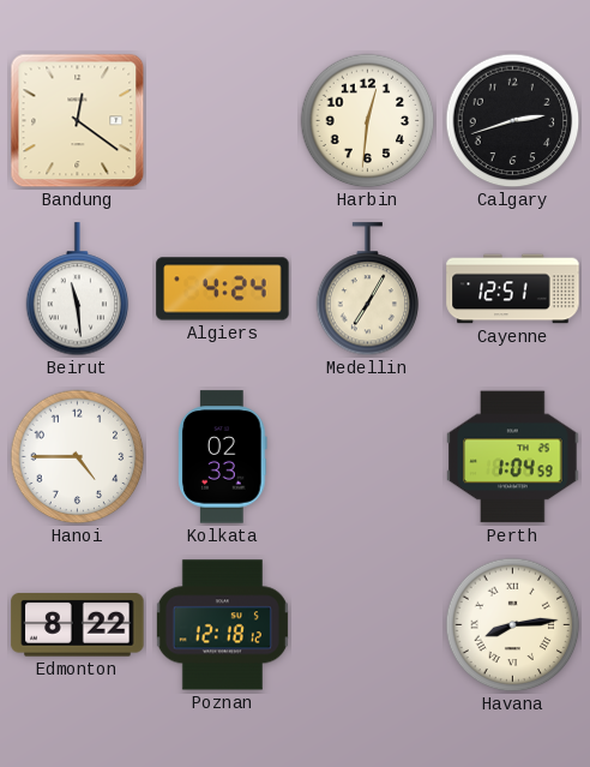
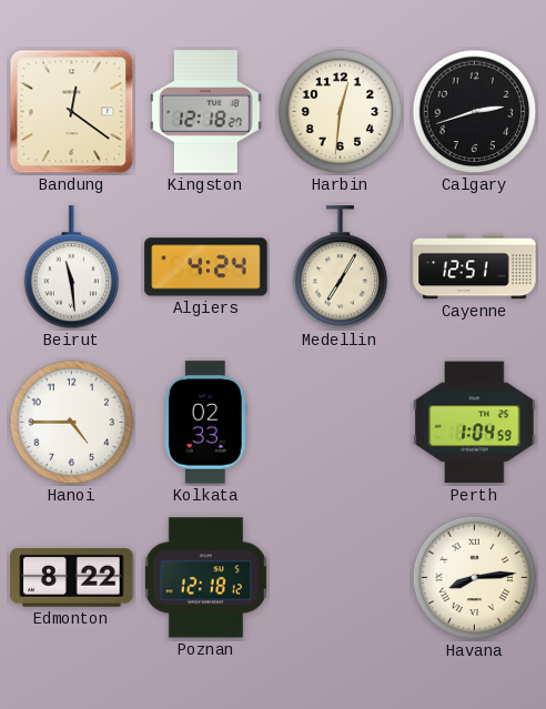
Kingston: none -> 12:18 (206, 112)
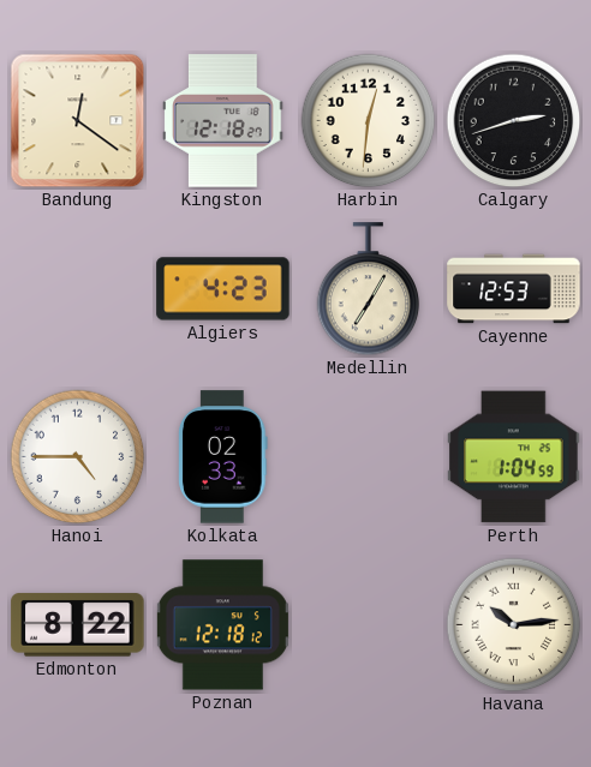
Beirut: 11:29 -> none (72, 267)
Algiers: 4:24 -> 4:23 (223, 289)
Cayenne: 12:51 -> 12:53 (514, 289)
Havana: 8:14 -> 10:14 (514, 625)
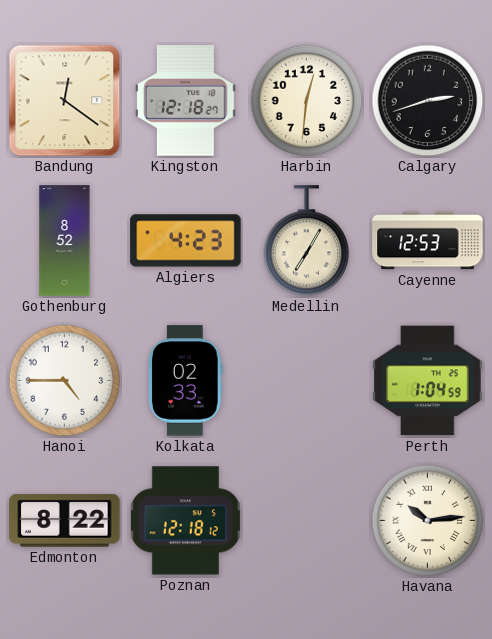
Gothenburg: none -> 8:52 (65, 241)
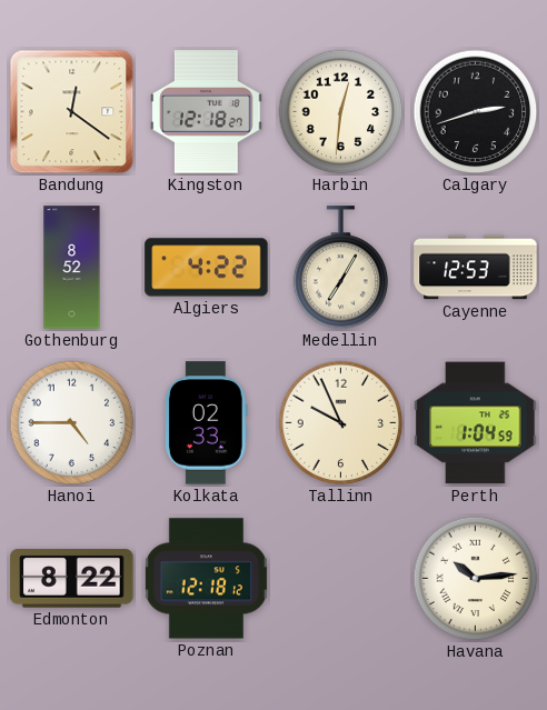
Algiers: 4:23 -> 4:22 (207, 268)
Tallinn: none -> 9:56 (341, 423)
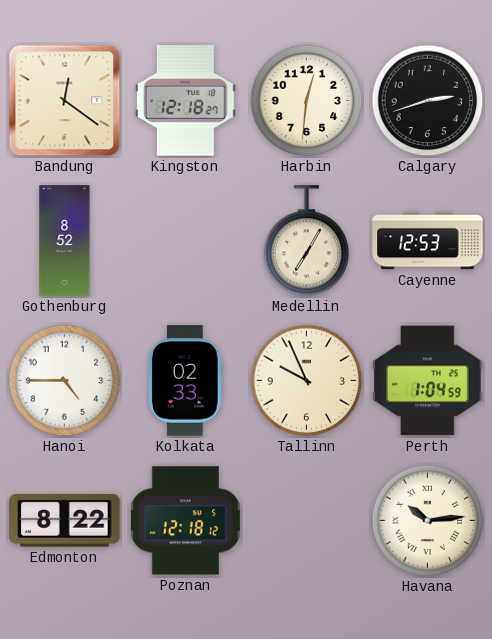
Algiers: 4:22 -> none (207, 268)
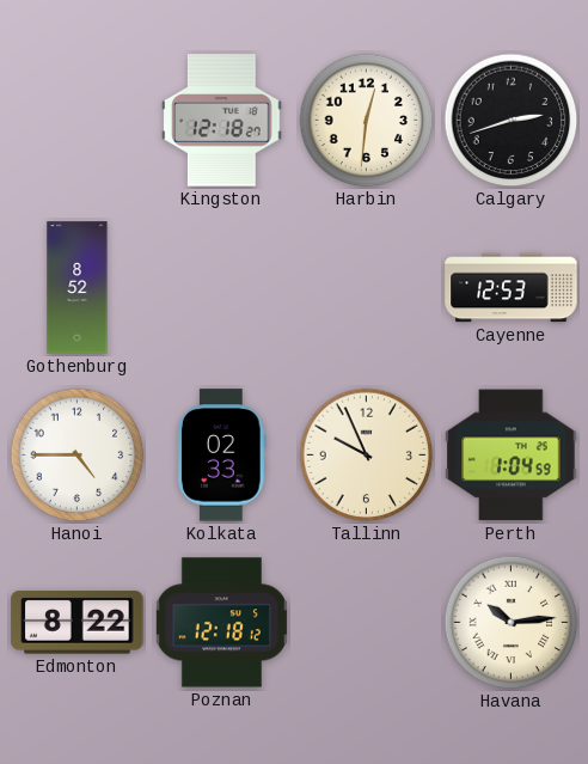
Bandung: 12:21 -> none (65, 101)
Medellin: 7:05 -> none (307, 241)
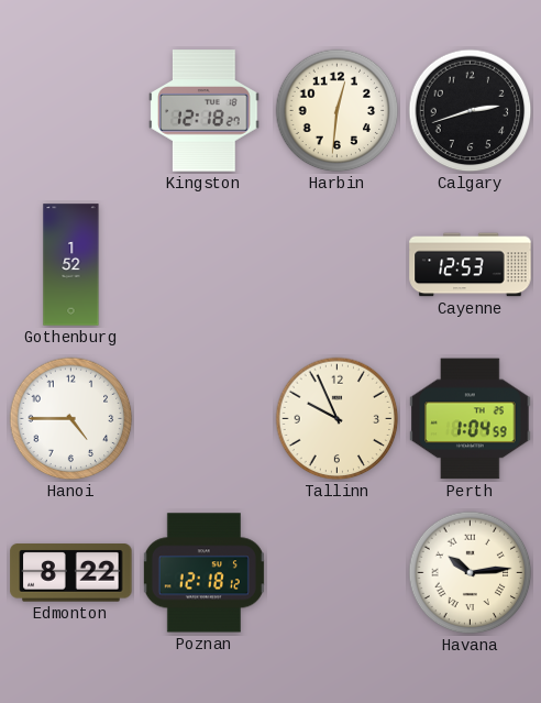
Gothenburg: 8:52 -> 1:52 (71, 265)
Kolkata: 02:33 -> none (222, 456)
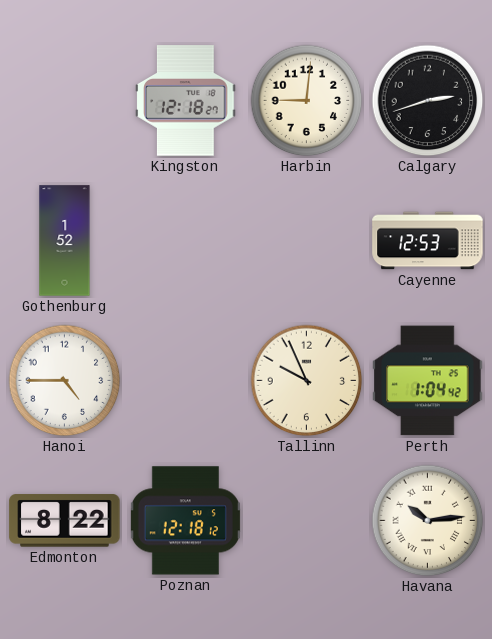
Harbin: 12:31 -> 9:01 (307, 101)
Perth: 1:04:59 -> 1:04:42 (428, 381)
